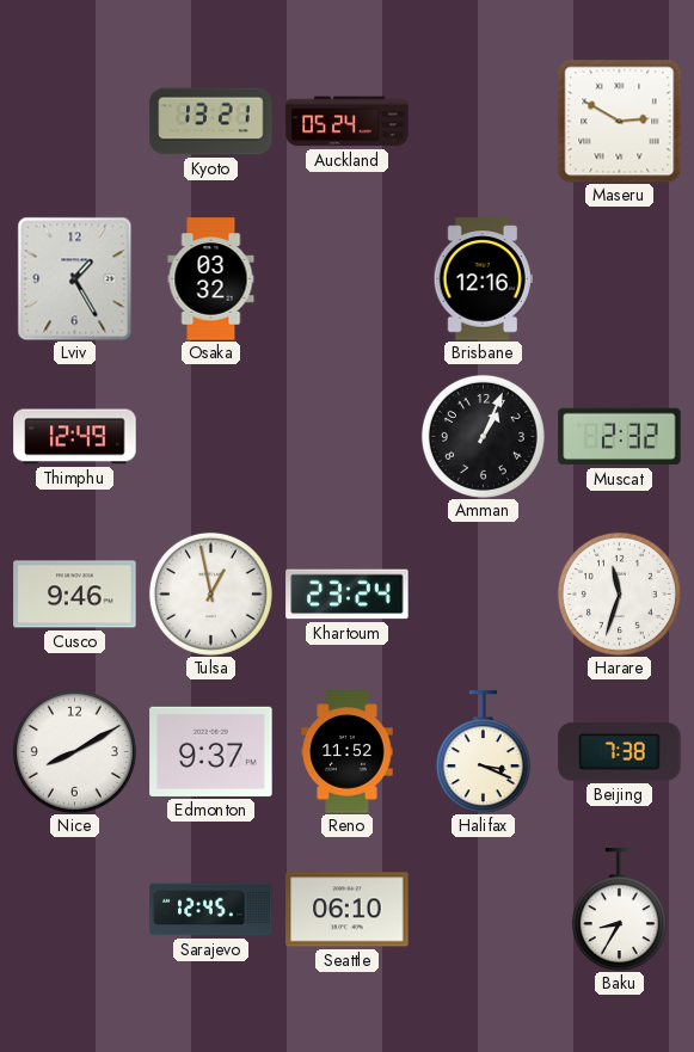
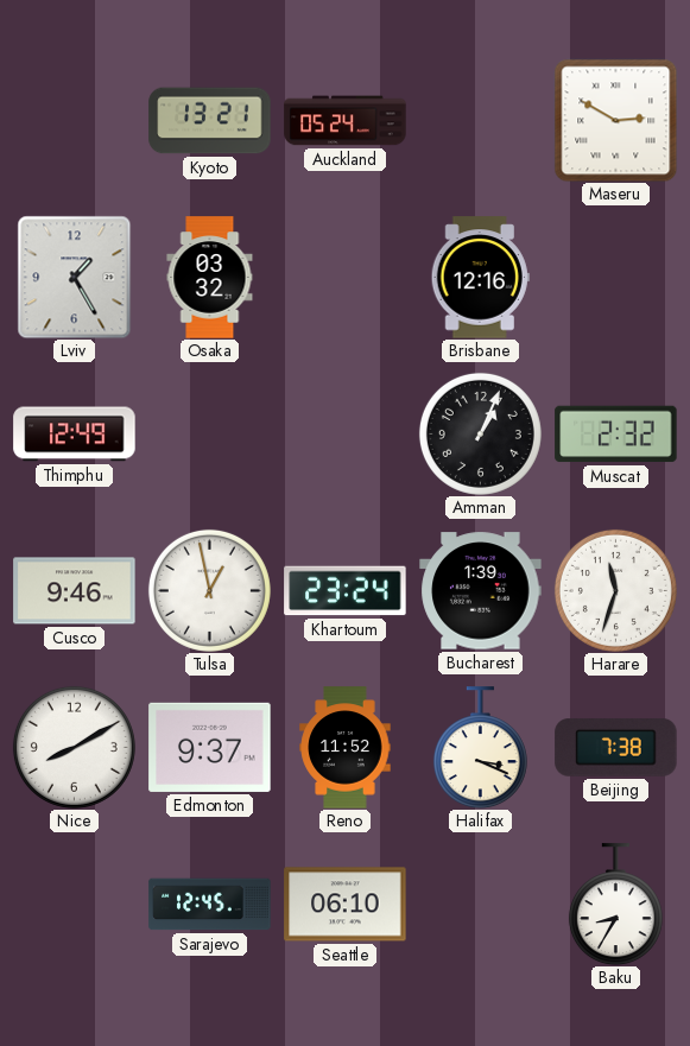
Bucharest: none -> 1:39 (481, 591)
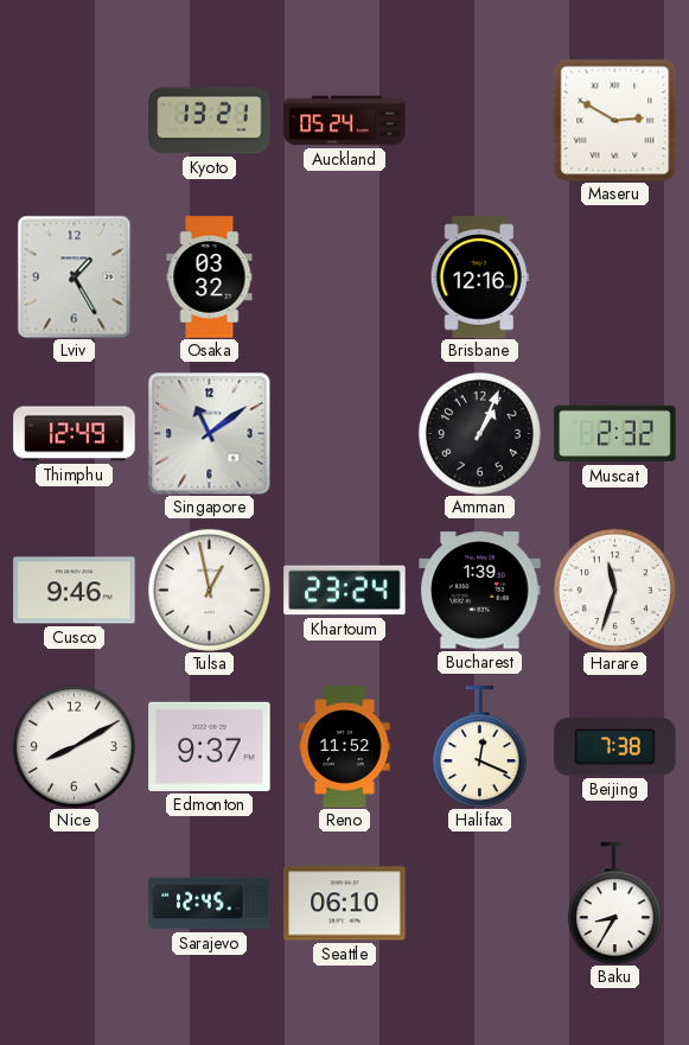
Singapore: none -> 11:09 (209, 433)
Halifax: 3:19 -> 12:19 (479, 747)
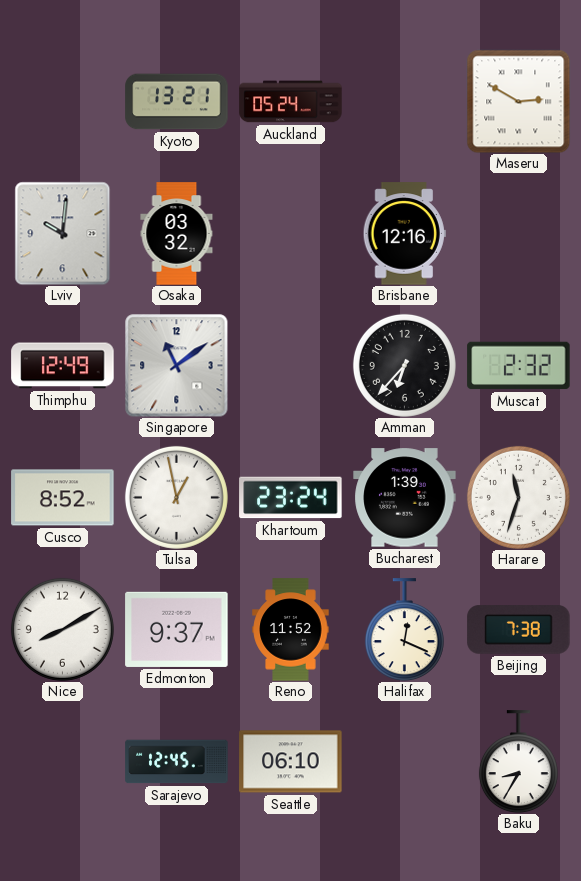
Lviv: 1:25 -> 10:01 (63, 233)
Amman: 1:04 -> 6:37 (404, 365)
Cusco: 9:46 -> 8:52 (63, 498)
